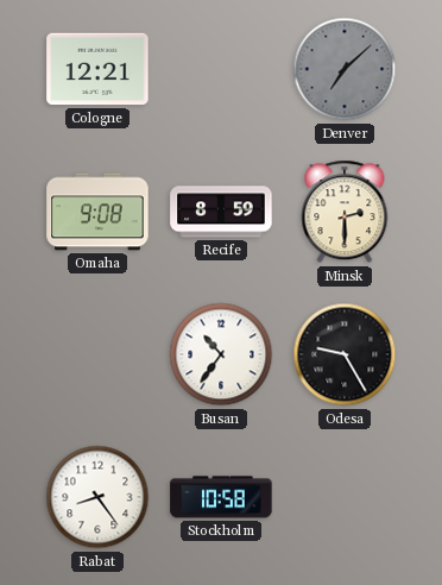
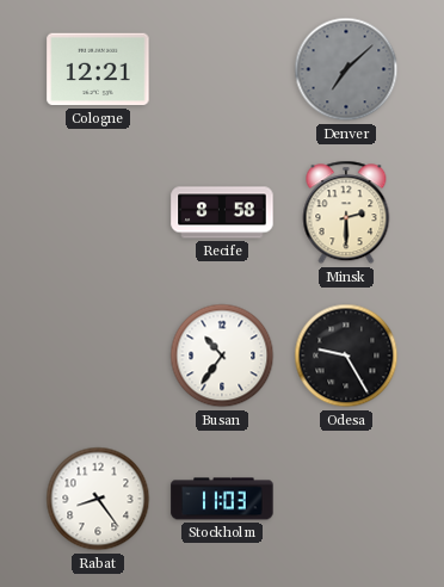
Omaha: 9:08 -> none (97, 212)
Recife: 8:59 -> 8:58 (222, 212)
Stockholm: 10:58 -> 11:03 (222, 499)
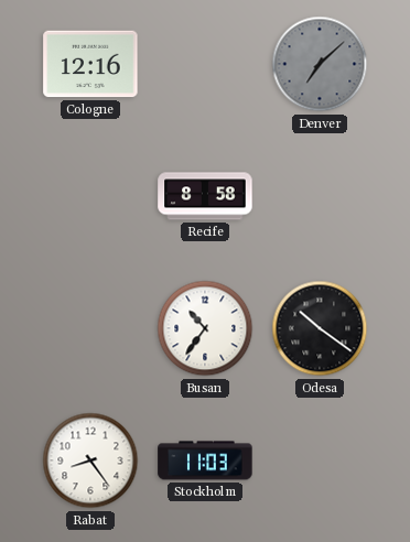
Cologne: 12:21 -> 12:16 (90, 64)
Minsk: 2:30 -> none (346, 212)
Odesa: 9:25 -> 10:21 (320, 328)
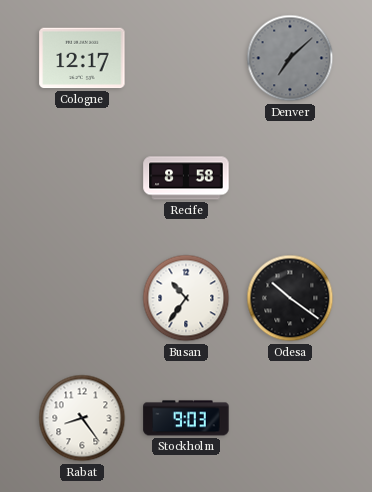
Cologne: 12:16 -> 12:17 (82, 58)
Stockholm: 11:03 -> 9:03 (186, 418)
